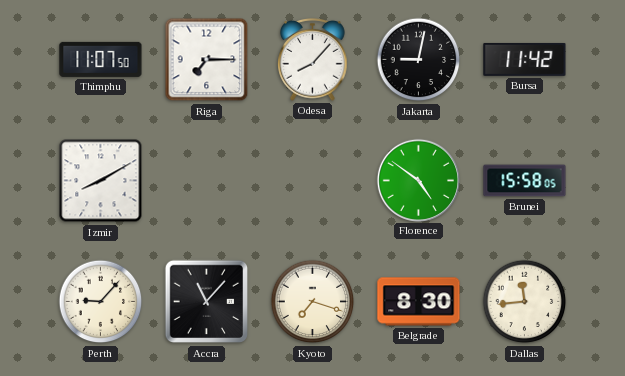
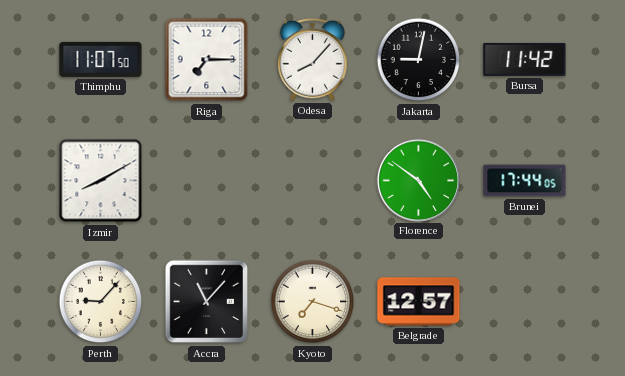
Brunei: 15:58 -> 17:44 (525, 181)
Belgrade: 8:30 -> 12:57 (419, 302)
Dallas: 11:44 -> none (525, 302)
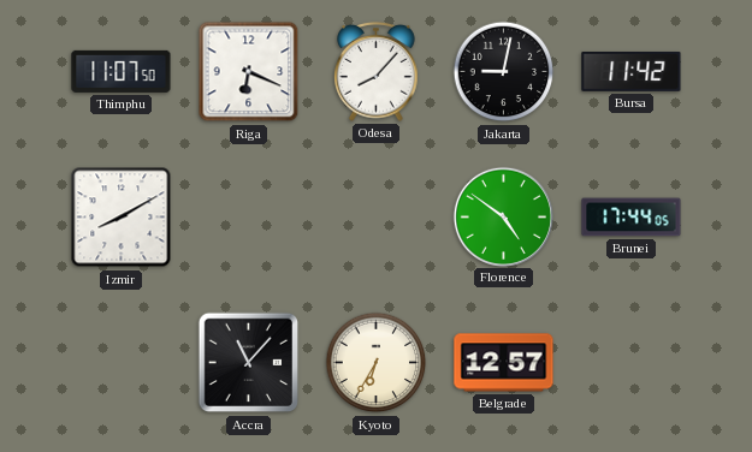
Riga: 7:15 -> 6:19 (249, 72)
Perth: 9:07 -> none (101, 302)
Kyoto: 7:18 -> 6:35 (377, 363)
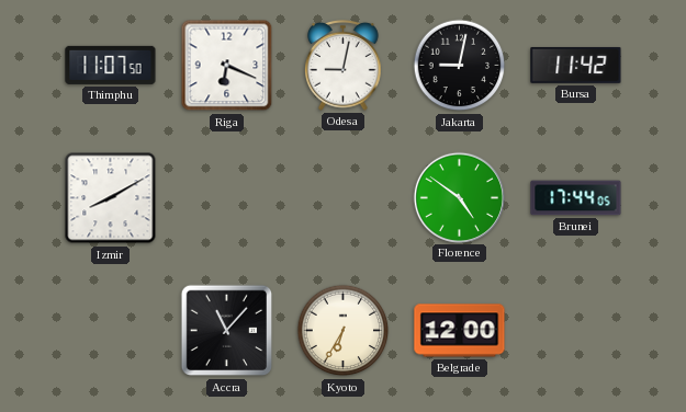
Odesa: 8:07 -> 9:02 (344, 65)
Belgrade: 12:57 -> 12:00 (460, 331)
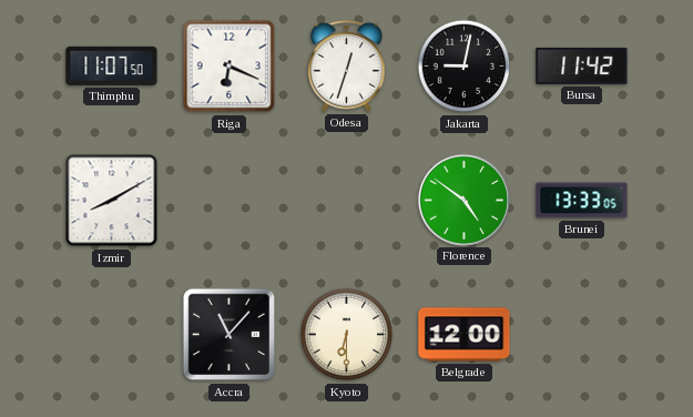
Odesa: 9:02 -> 12:33 (347, 65)
Brunei: 17:44 -> 13:33 (582, 201)
Kyoto: 6:35 -> 6:30 (347, 335)
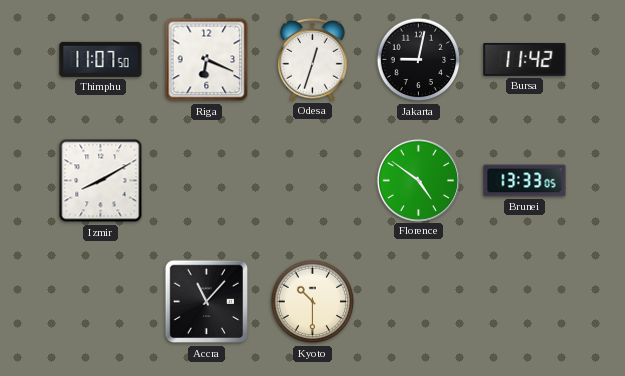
Kyoto: 6:30 -> 10:30 (313, 302)
Belgrade: 12:00 -> none (465, 335)
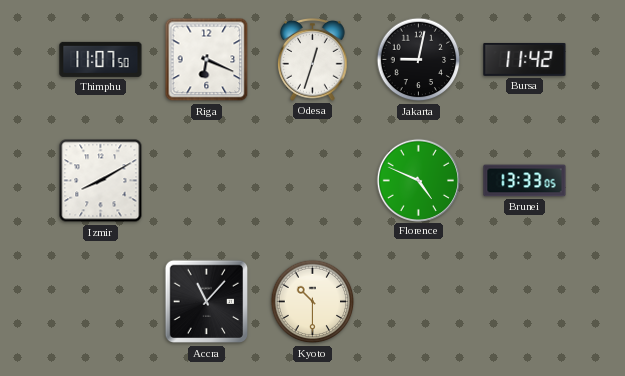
Florence: 4:51 -> 4:49 (418, 180)
